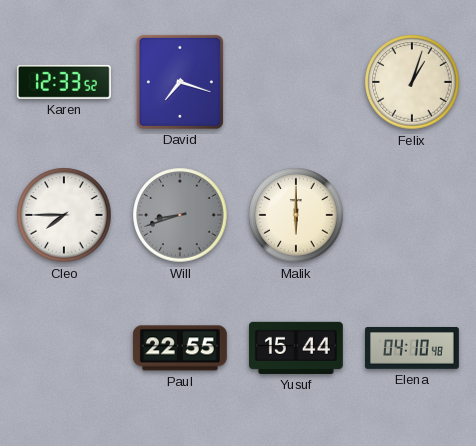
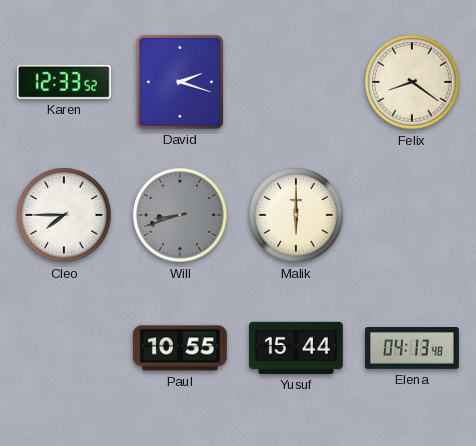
David: 7:18 -> 2:18 (180, 82)
Felix: 1:03 -> 8:21 (412, 82)
Paul: 22:55 -> 10:55 (180, 348)
Elena: 04:10 -> 04:13 (413, 349)
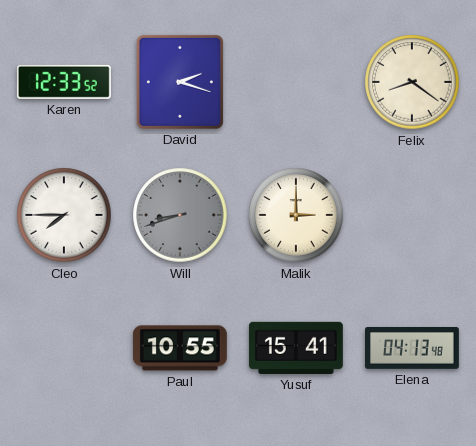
Malik: 6:00 -> 3:00 (296, 215)
Yusuf: 15:44 -> 15:41 (296, 348)
